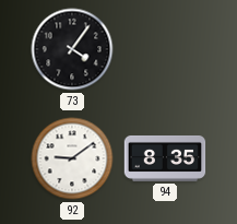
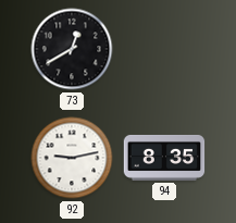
73: 4:06 -> 12:40 (72, 49)
92: 9:09 -> 9:13 (72, 158)
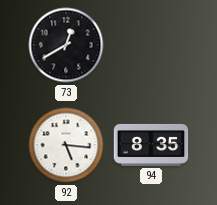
92: 9:13 -> 5:16 (66, 145)
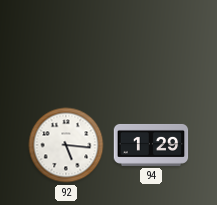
73: 12:40 -> none (66, 45)
94: 8:35 -> 1:29 (151, 145)
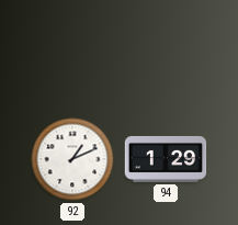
92: 5:16 -> 1:11 (72, 159)
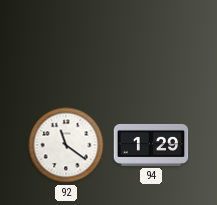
92: 1:11 -> 11:21 (66, 145)
